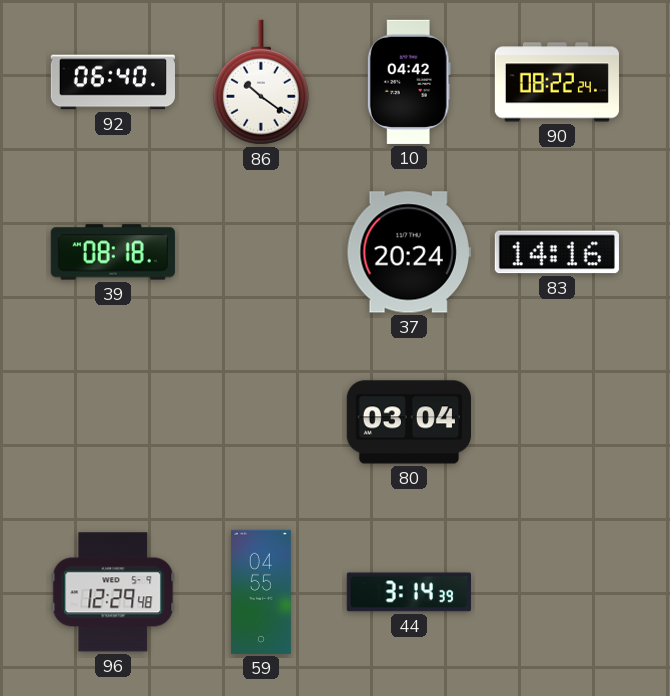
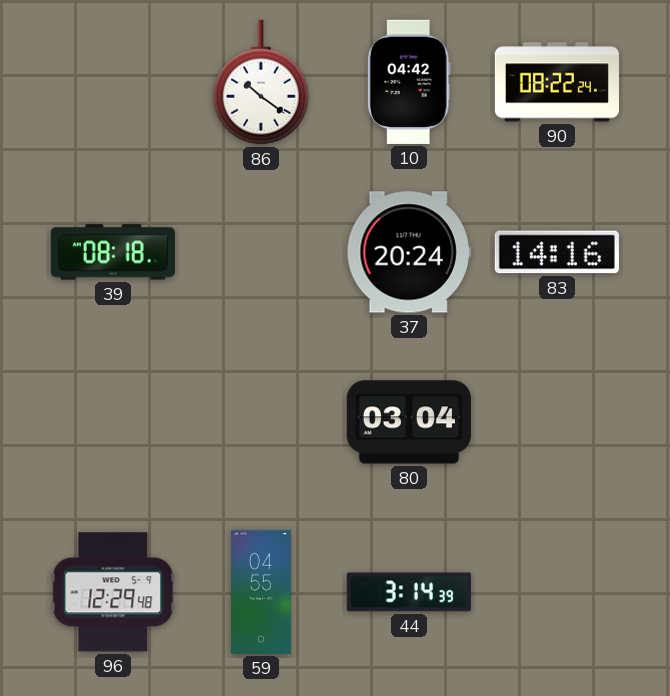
92: 06:40 -> none (113, 82)
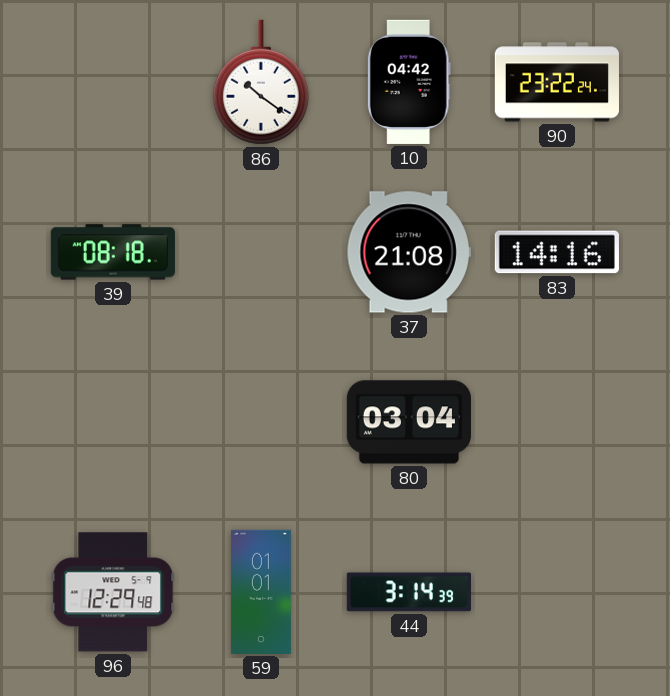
90: 08:22 -> 23:22 (557, 82)
37: 20:24 -> 21:08 (409, 252)
59: 04:55 -> 01:01 (261, 592)
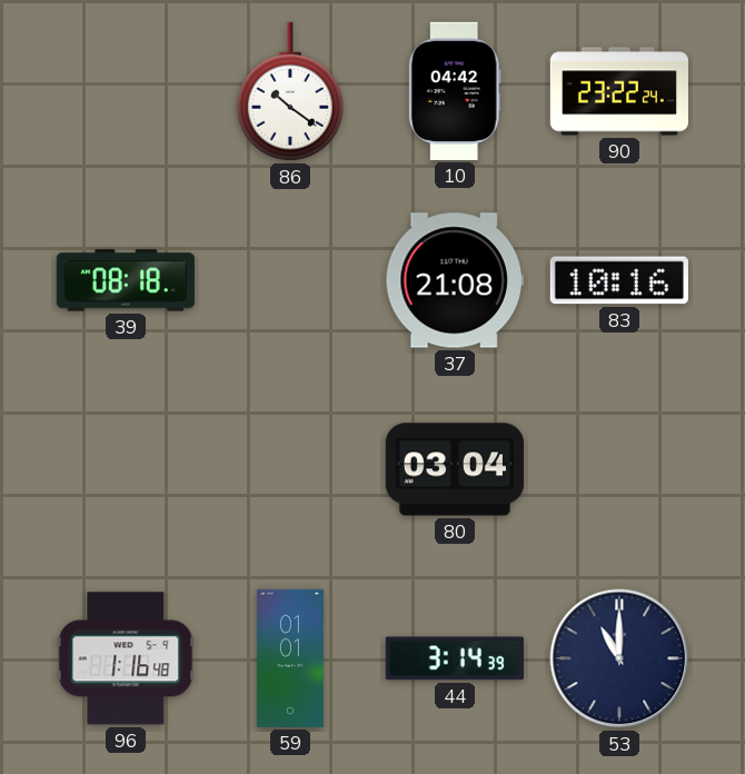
83: 14:16 -> 10:16 (619, 280)
96: 12:29 -> 1:16 (126, 658)
53: none -> 11:00 (619, 658)
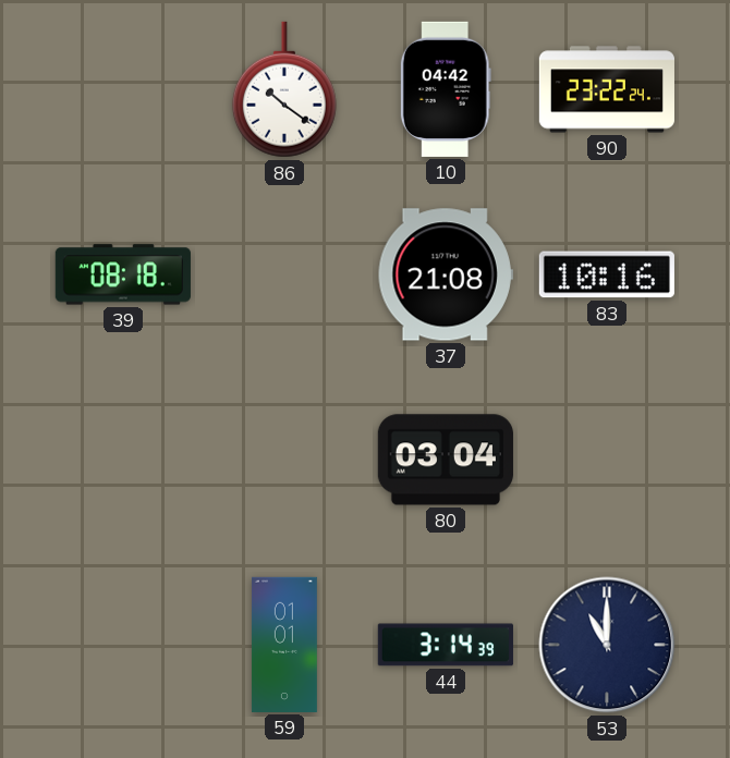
96: 1:16 -> none (126, 658)
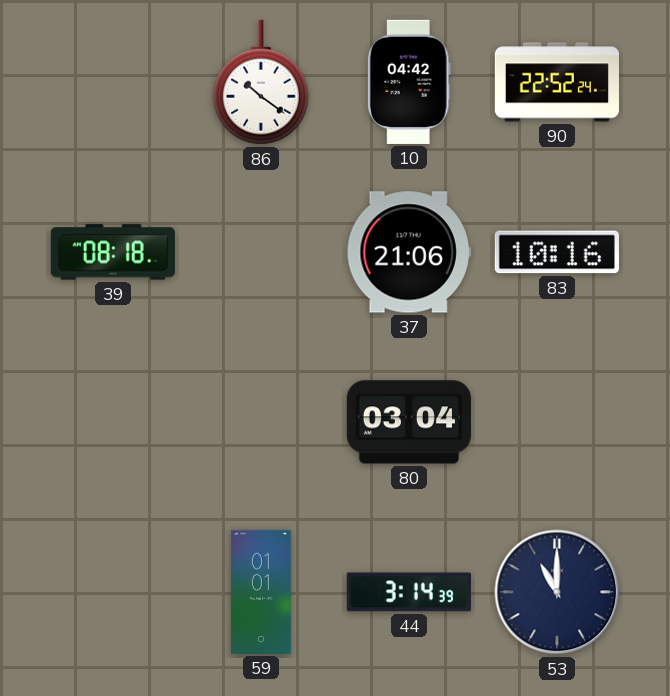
90: 23:22 -> 22:52 (557, 82)
37: 21:08 -> 21:06 (409, 252)
